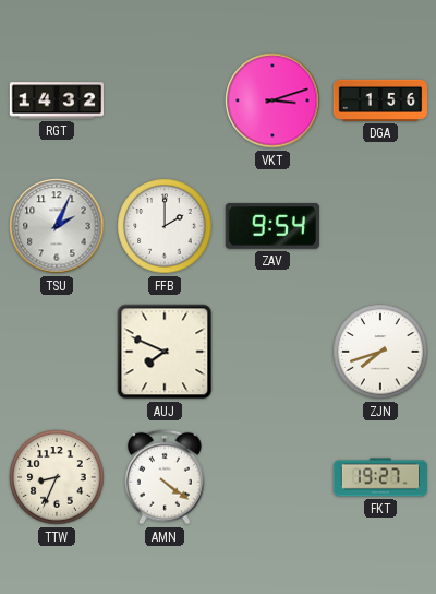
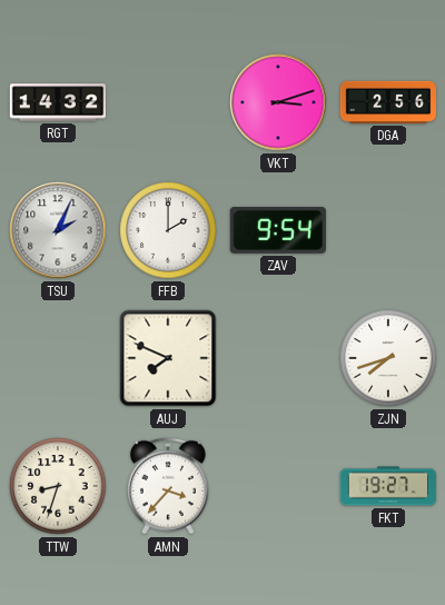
DGA: 1:56 -> 2:56 (388, 102)
TTW: 8:34 -> 8:33 (58, 486)
AMN: 4:21 -> 3:37 (168, 486)
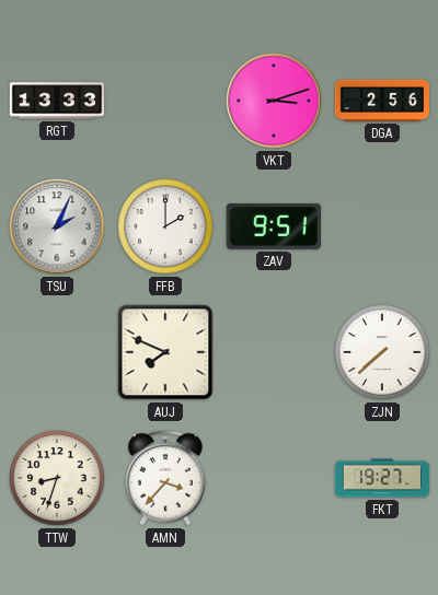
RGT: 14:32 -> 13:33 (56, 101)
ZAV: 9:54 -> 9:51 (274, 226)
ZJN: 7:42 -> 7:38 (382, 352)
